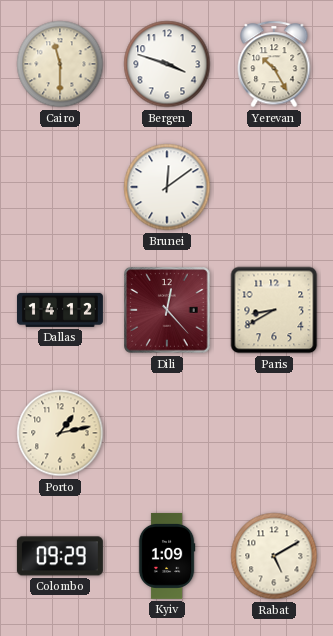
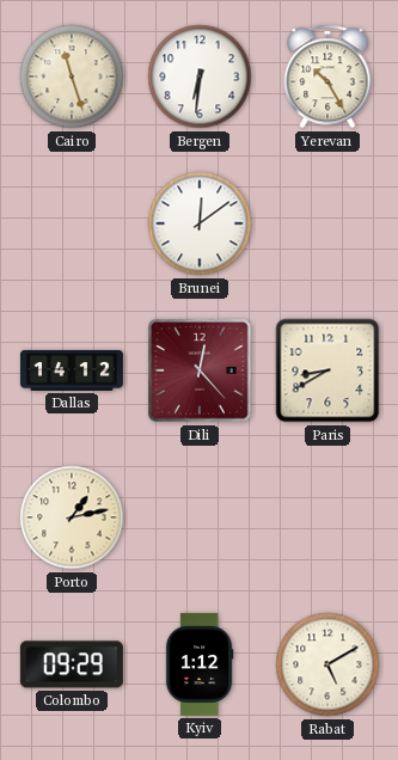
Cairo: 11:30 -> 11:27 (72, 76)
Bergen: 3:48 -> 6:31 (200, 76)
Kyiv: 1:09 -> 1:12 (200, 664)
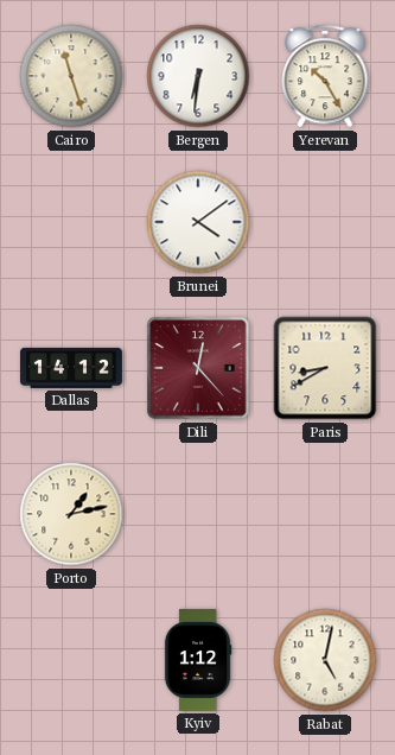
Brunei: 12:09 -> 4:09 (198, 222)
Colombo: 09:29 -> none (72, 664)
Rabat: 5:10 -> 5:02 (325, 660)
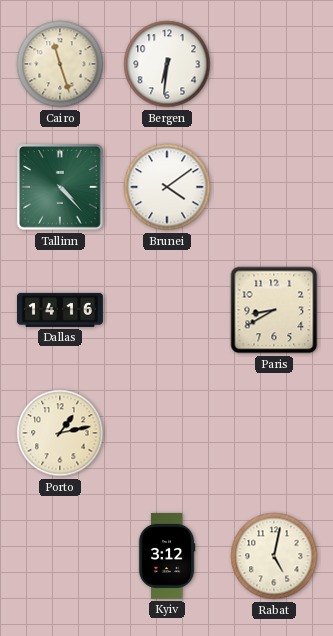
Yerevan: 10:25 -> none (325, 76)
Tallinn: none -> 4:23 (60, 187)
Dallas: 14:12 -> 14:16 (60, 310)
Dili: 12:23 -> none (198, 368)
Kyiv: 1:12 -> 3:12 (167, 556)
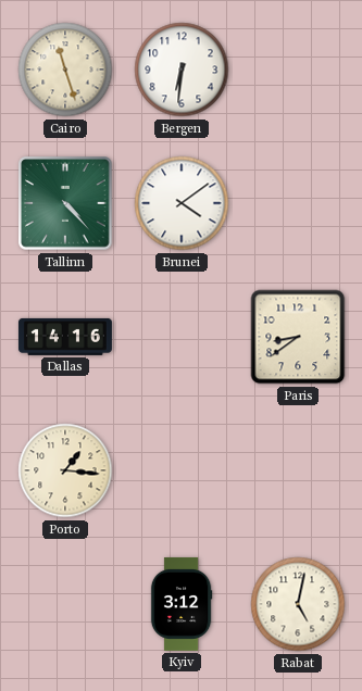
Paris: 8:40 -> 8:39 (298, 337)
Porto: 1:13 -> 1:16 (65, 470)
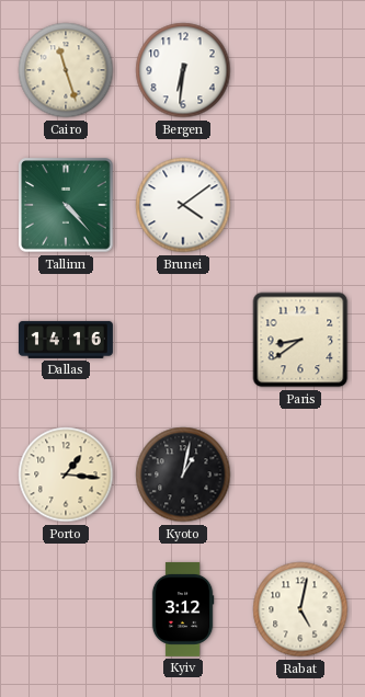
Kyoto: none -> 1:02 (183, 475)
